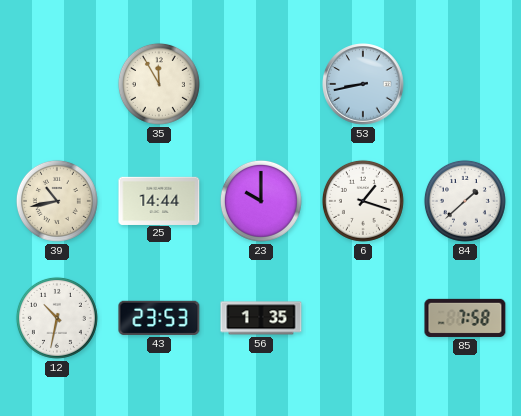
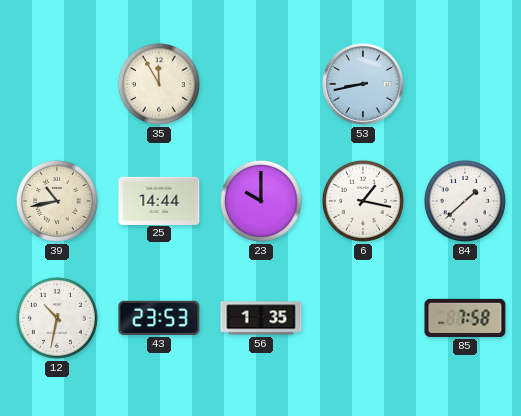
6: 1:18 -> 1:17 (363, 201)
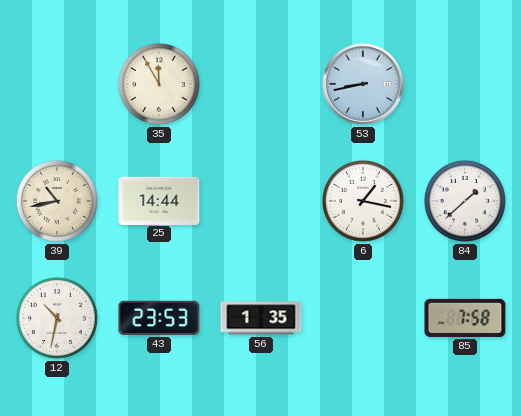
23: 10:00 -> none (261, 201)
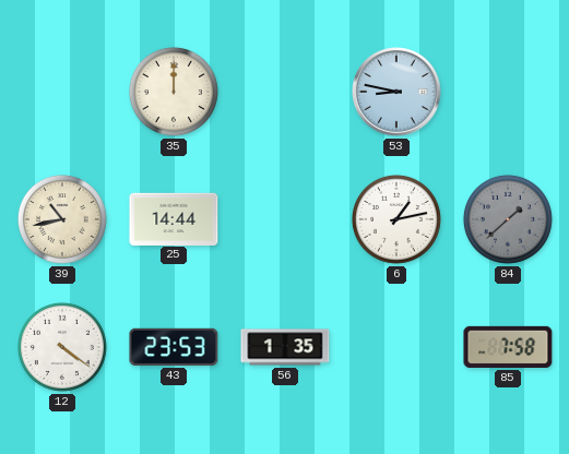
35: 11:55 -> 12:00 (174, 92)
53: 8:43 -> 8:47 (396, 92)
6: 1:17 -> 1:13 (396, 219)
84 dial: white -> grey (508, 219)
12: 10:32 -> 4:21 (62, 347)
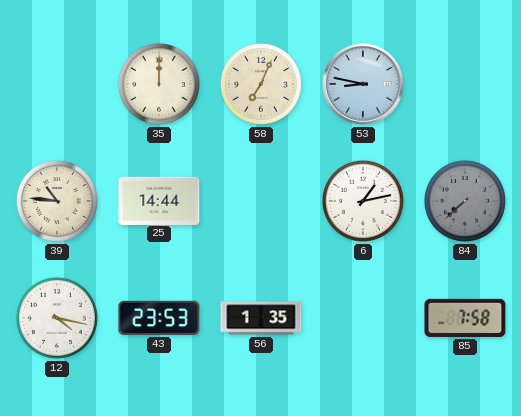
58: none -> 7:04 (261, 84)
39: 10:43 -> 10:46 (57, 201)
84: 1:38 -> 7:38 (465, 201)
12: 4:21 -> 4:17 (57, 318)
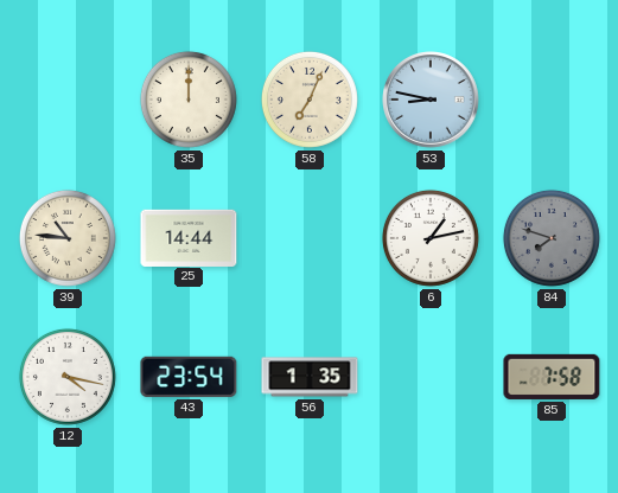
84: 7:38 -> 7:48 (552, 238)
43: 23:53 -> 23:54 (189, 377)
